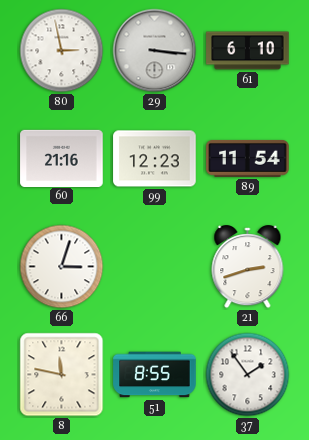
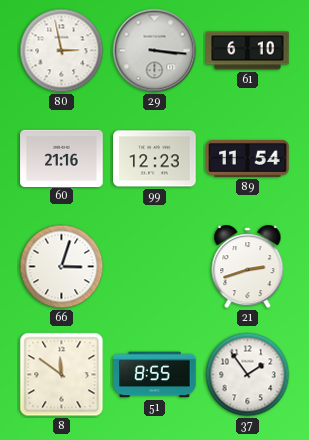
8: 11:47 -> 11:51 (62, 375)
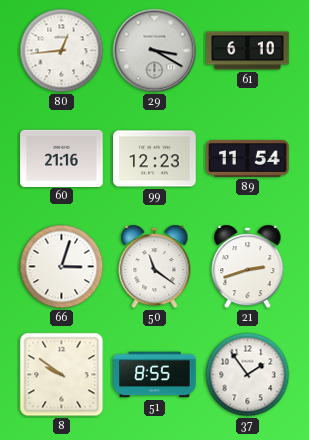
80: 2:58 -> 12:44 (62, 51)
29: 3:16 -> 3:20 (155, 51)
50: none -> 11:21 (155, 267)
8: 11:51 -> 9:51 (62, 375)
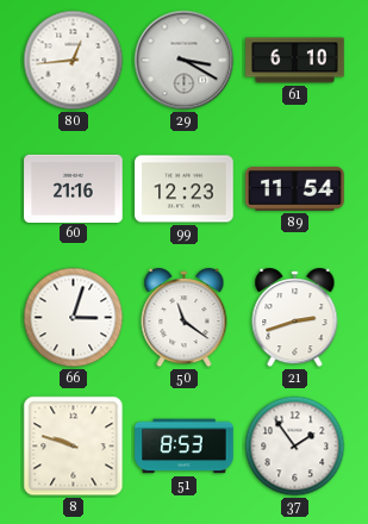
8: 9:51 -> 9:48 (74, 447)
51: 8:55 -> 8:53 (185, 447)
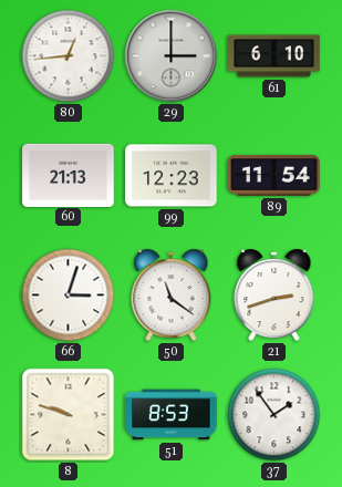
29: 3:20 -> 3:00 (172, 56)
60: 21:16 -> 21:13 (69, 175)
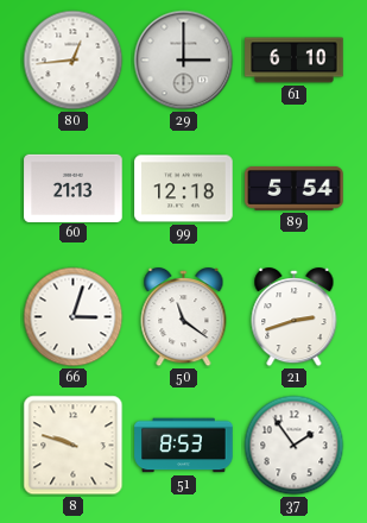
99: 12:23 -> 12:18 (184, 189)
89: 11:54 -> 5:54 (295, 188)
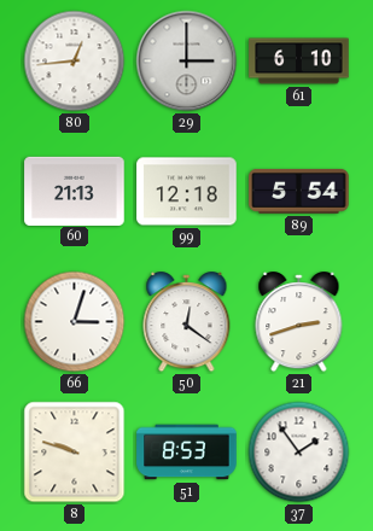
50: 11:21 -> 12:21 (187, 322)
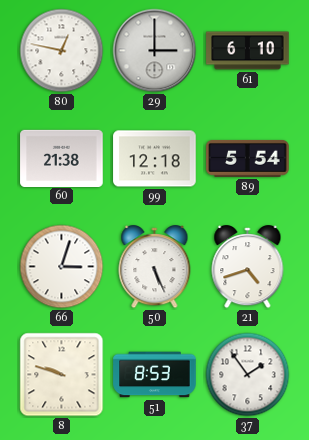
80: 12:44 -> 12:47 (62, 51)
60: 21:13 -> 21:38 (62, 158)
50: 12:21 -> 5:26 (155, 267)
21: 2:42 -> 4:42 (248, 267)
